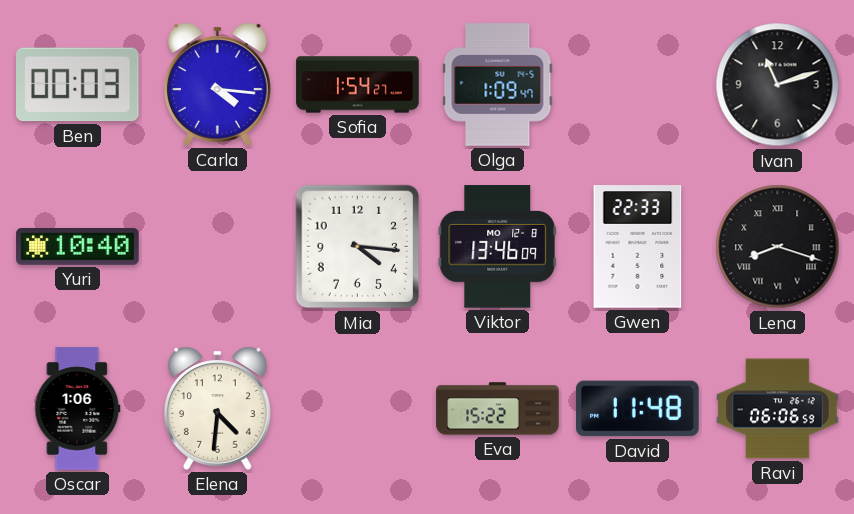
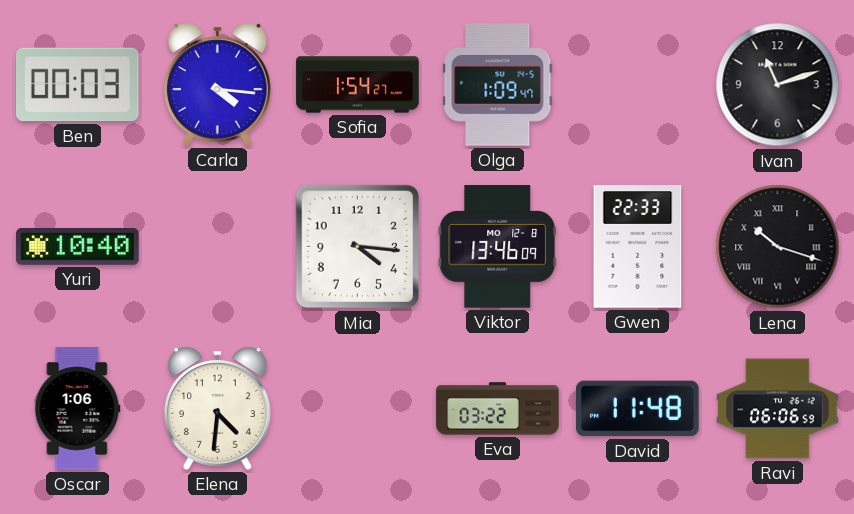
Lena: 8:18 -> 10:18 (778, 247)
Eva: 15:22 -> 03:22 (498, 409)
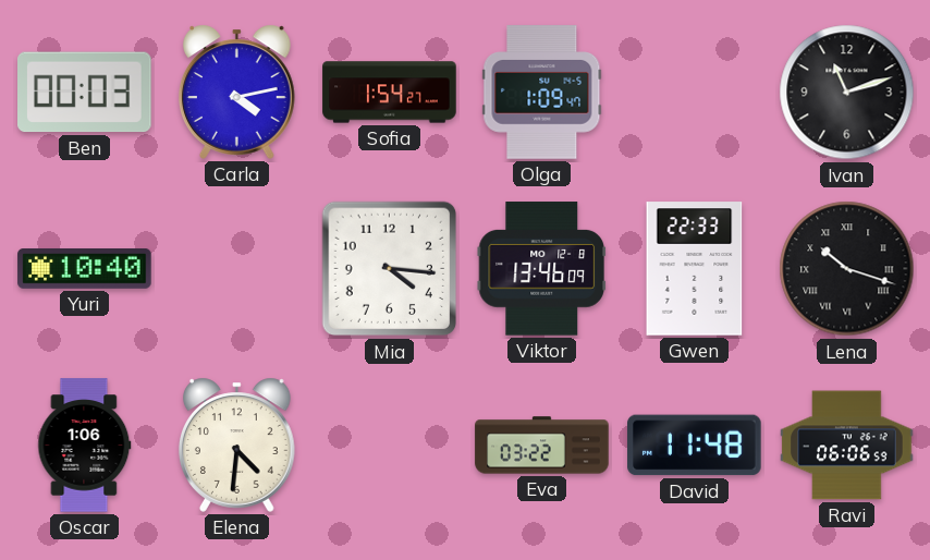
Carla: 4:16 -> 4:13 (237, 92)
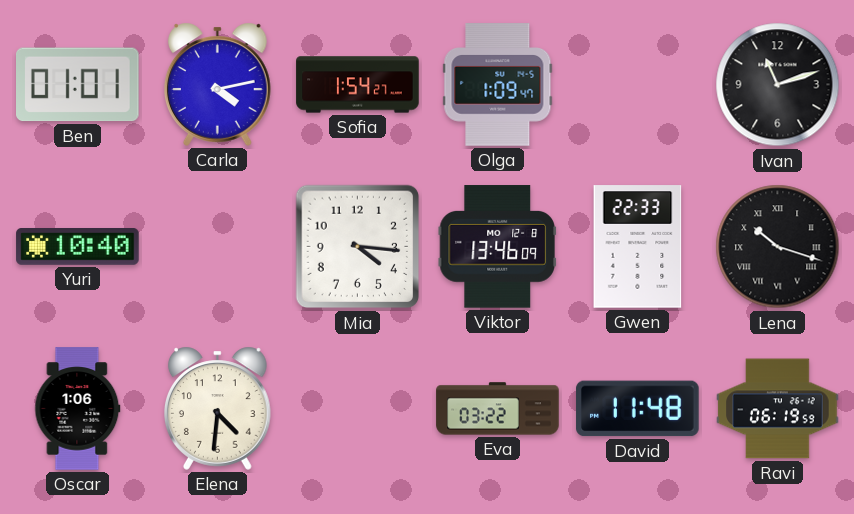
Ben: 00:03 -> 01:01 (78, 85)
Ravi: 06:06 -> 06:19 (778, 409)
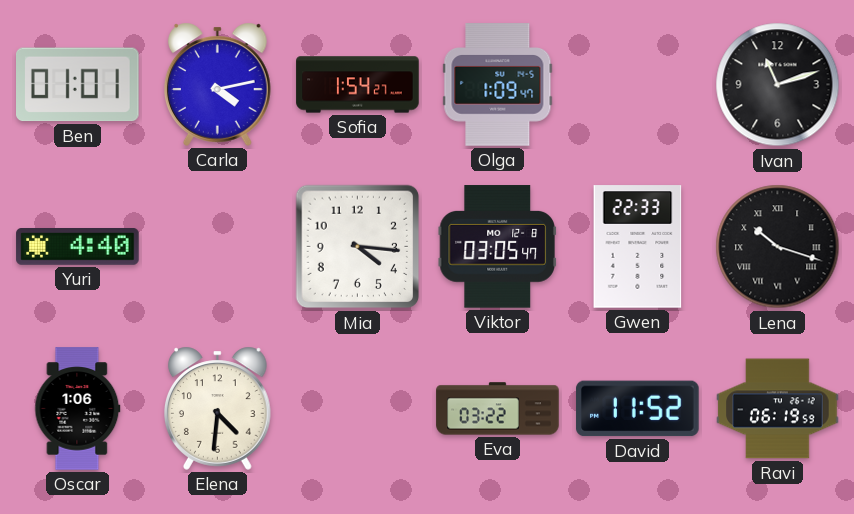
Yuri: 10:40 -> 4:40 (78, 247)
Viktor: 13:46 -> 03:05 (497, 247)
David: 11:48 -> 11:52 (638, 409)
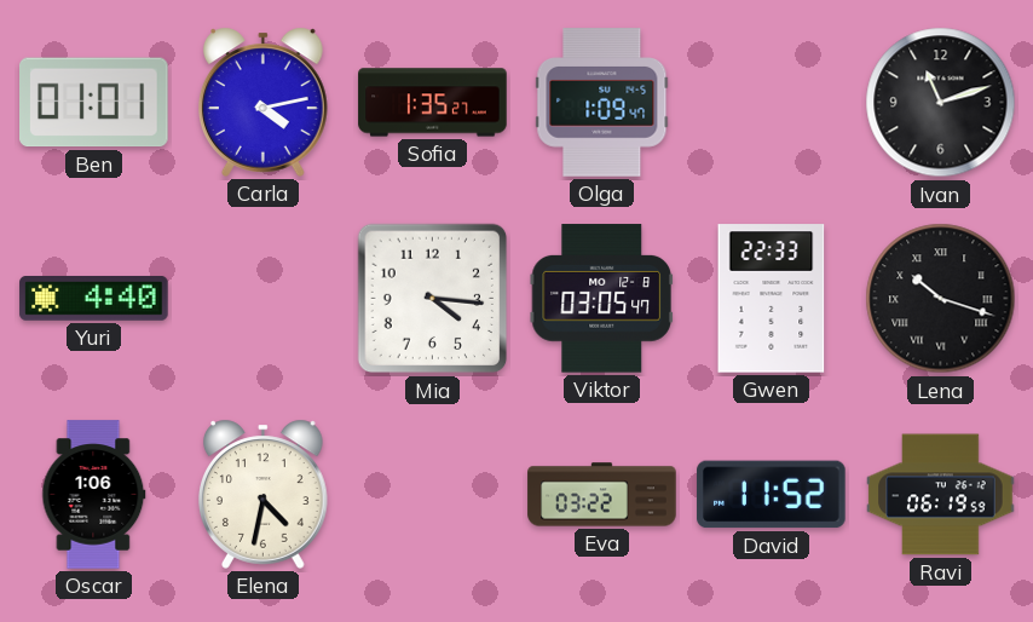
Sofia: 1:54 -> 1:35 (433, 103)
Elena: 4:31 -> 4:32 (264, 494)
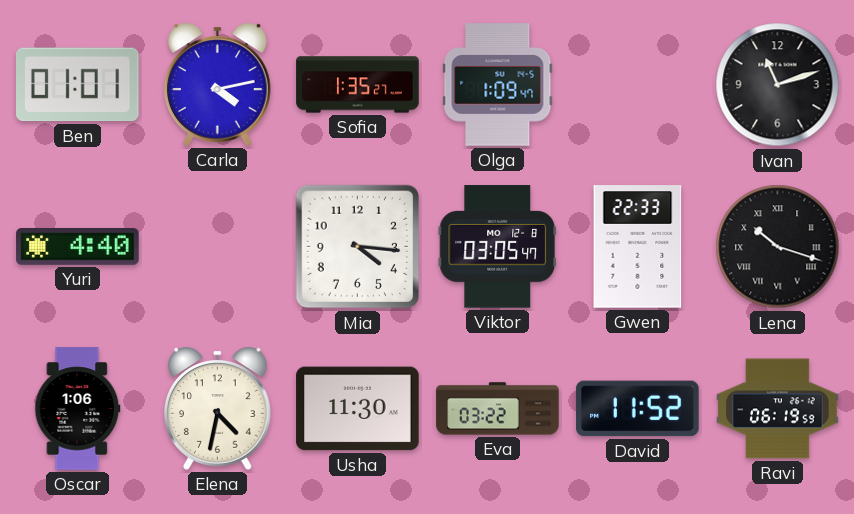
Usha: none -> 11:30 (358, 409)
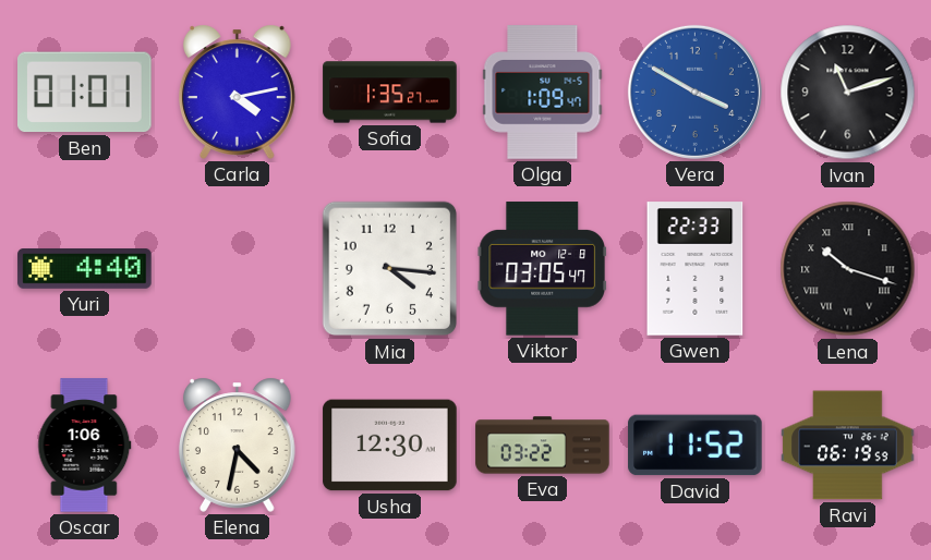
Vera: none -> 3:50 (694, 92)
Usha: 11:30 -> 12:30 (390, 446)
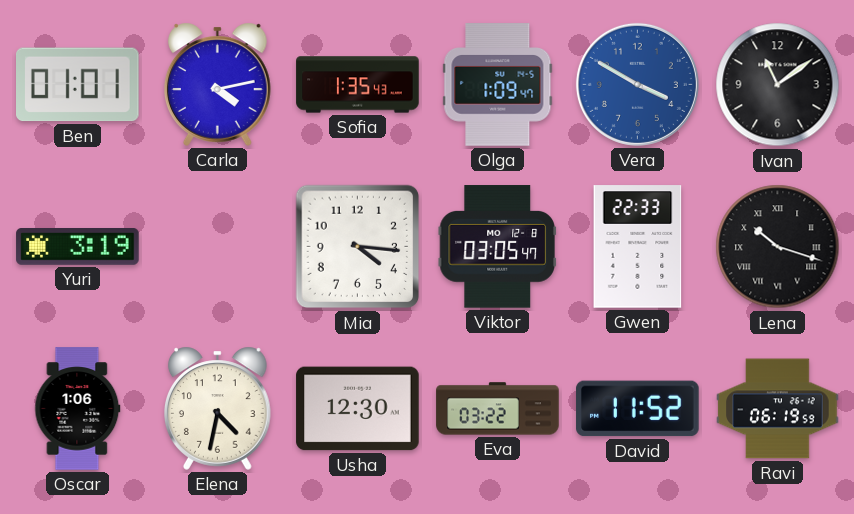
Sofia: 1:35:27 -> 1:35:43 (358, 85)
Ivan: 11:12 -> 11:09 (778, 85)
Yuri: 4:40 -> 3:19 (78, 247)
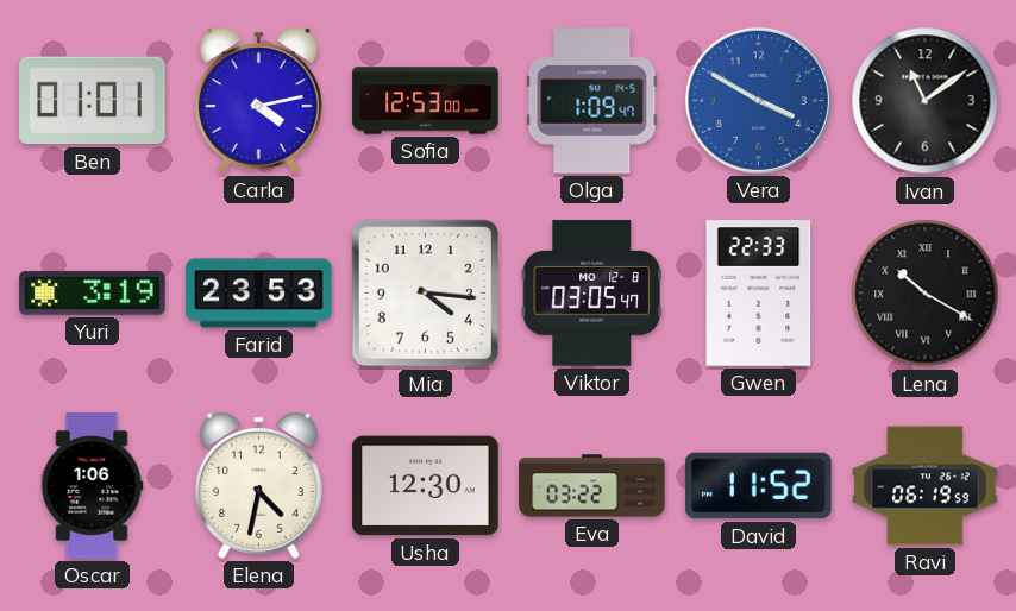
Sofia: 1:35 -> 12:53 (426, 101)
Farid: none -> 23:53 (259, 294)
Lena: 10:18 -> 10:20 (926, 294)
